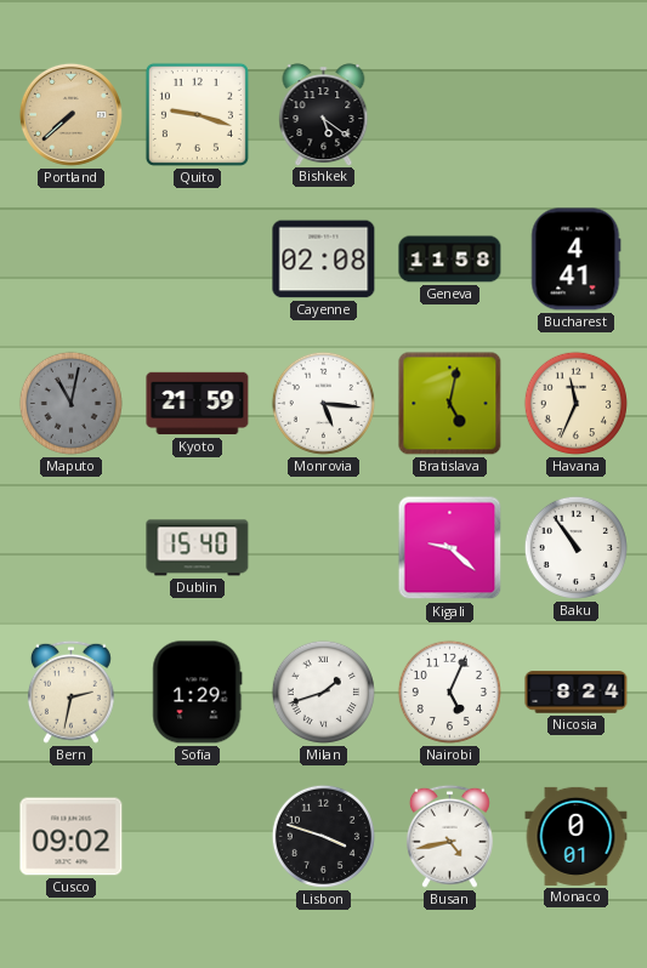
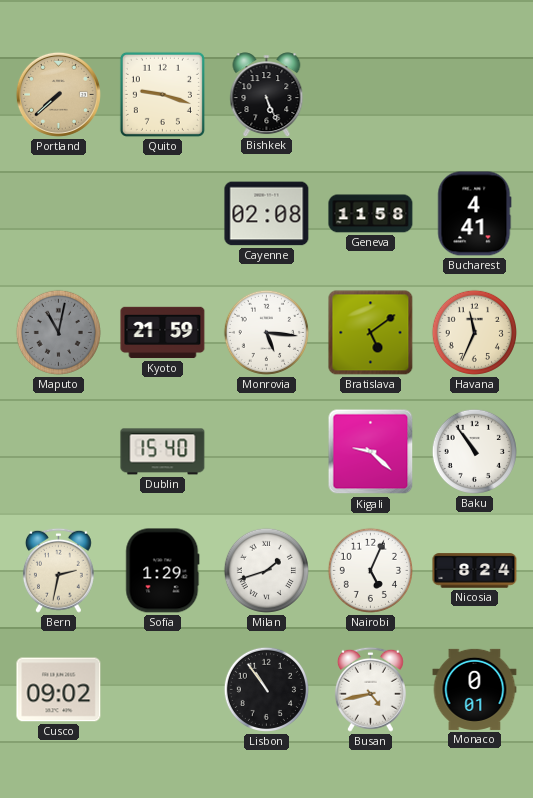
Bishkek: 5:21 -> 5:26 (267, 94)
Bratislava: 5:02 -> 5:09 (371, 333)
Lisbon: 3:48 -> 10:54 (266, 689)
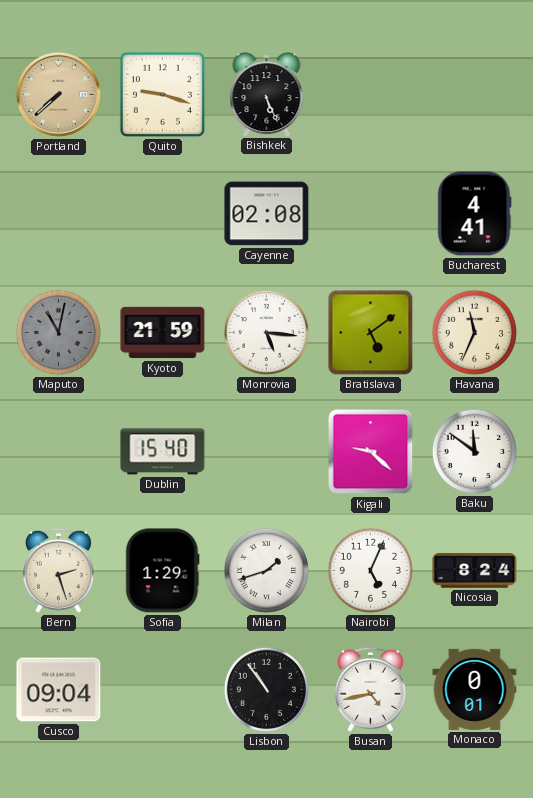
Geneva: 11:58 -> none (371, 214)
Baku: 10:54 -> 11:51 (474, 451)
Bern: 2:32 -> 2:27 (58, 570)
Cusco: 09:02 -> 09:04 (59, 690)
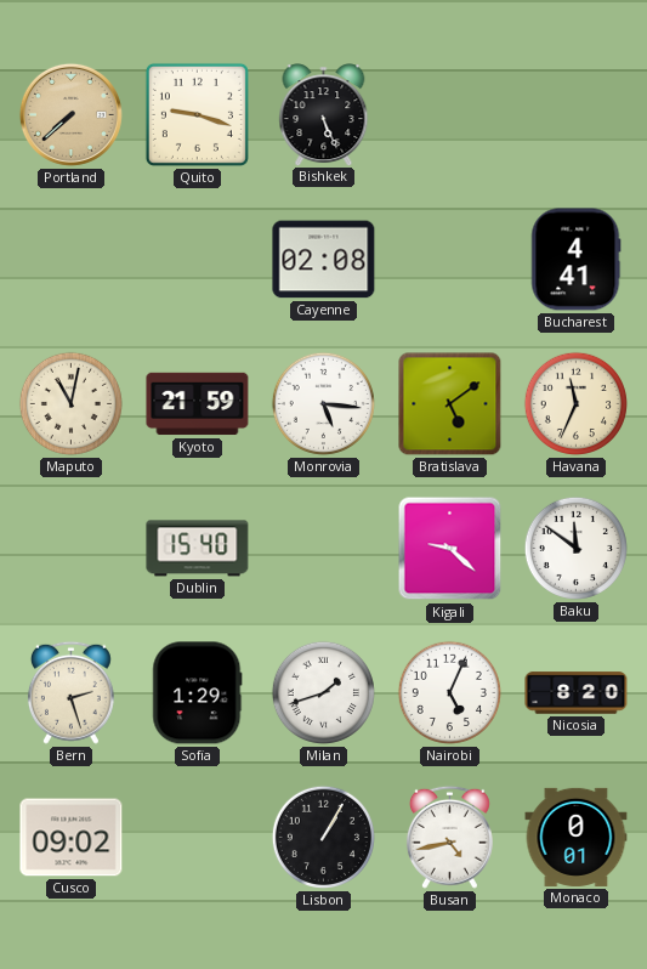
Maputo dial: grey -> cream (70, 403)
Nicosia: 8:24 -> 8:20 (577, 693)
Cusco: 09:04 -> 09:02 (72, 838)
Lisbon: 10:54 -> 1:05 (323, 837)
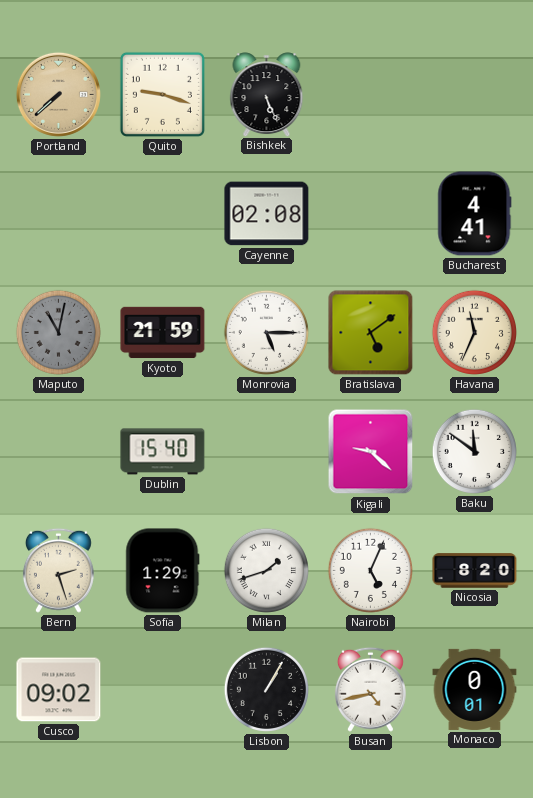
Maputo dial: cream -> grey (58, 332)
Monrovia: 5:16 -> 5:15 (266, 332)
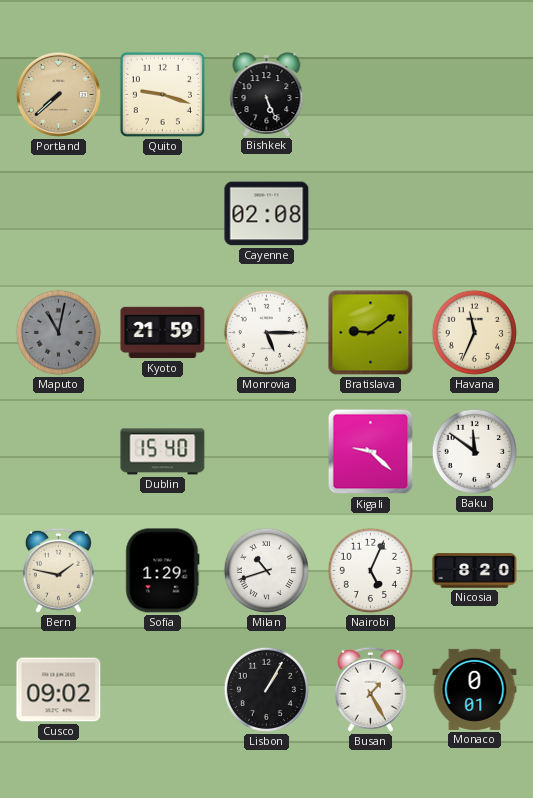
Bucharest: 4:41 -> none (475, 214)
Bratislava: 5:09 -> 9:09 (371, 333)
Bern: 2:27 -> 1:47 (58, 570)
Milan: 1:42 -> 10:42 (266, 570)
Busan: 4:43 -> 1:25 (370, 689)
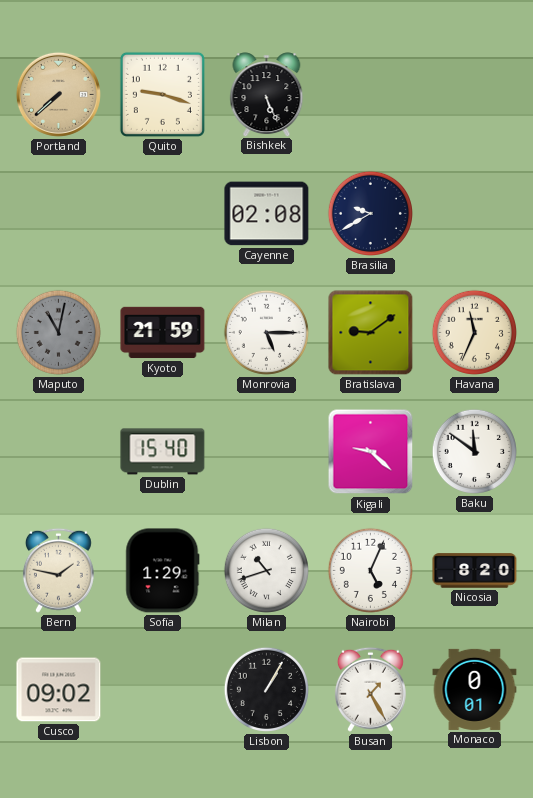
Brasilia: none -> 9:40 (370, 213)
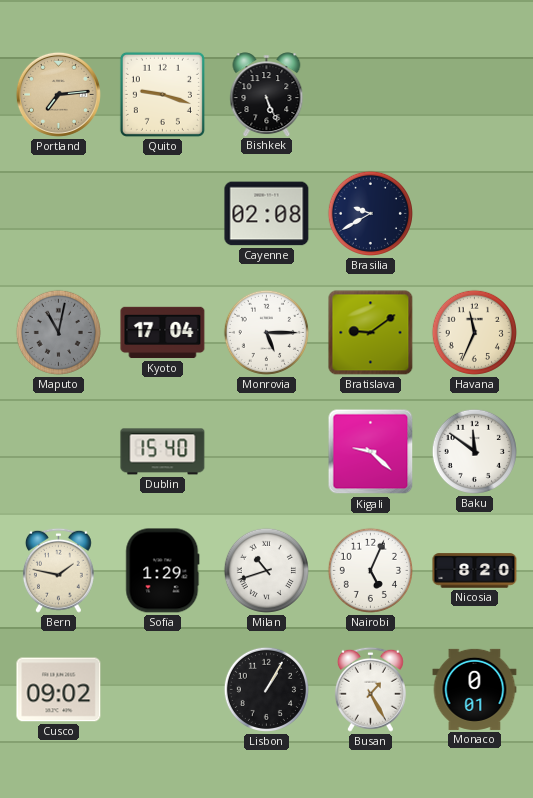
Portland: 7:38 -> 7:14 (58, 94)
Kyoto: 21:59 -> 17:04 (163, 333)
